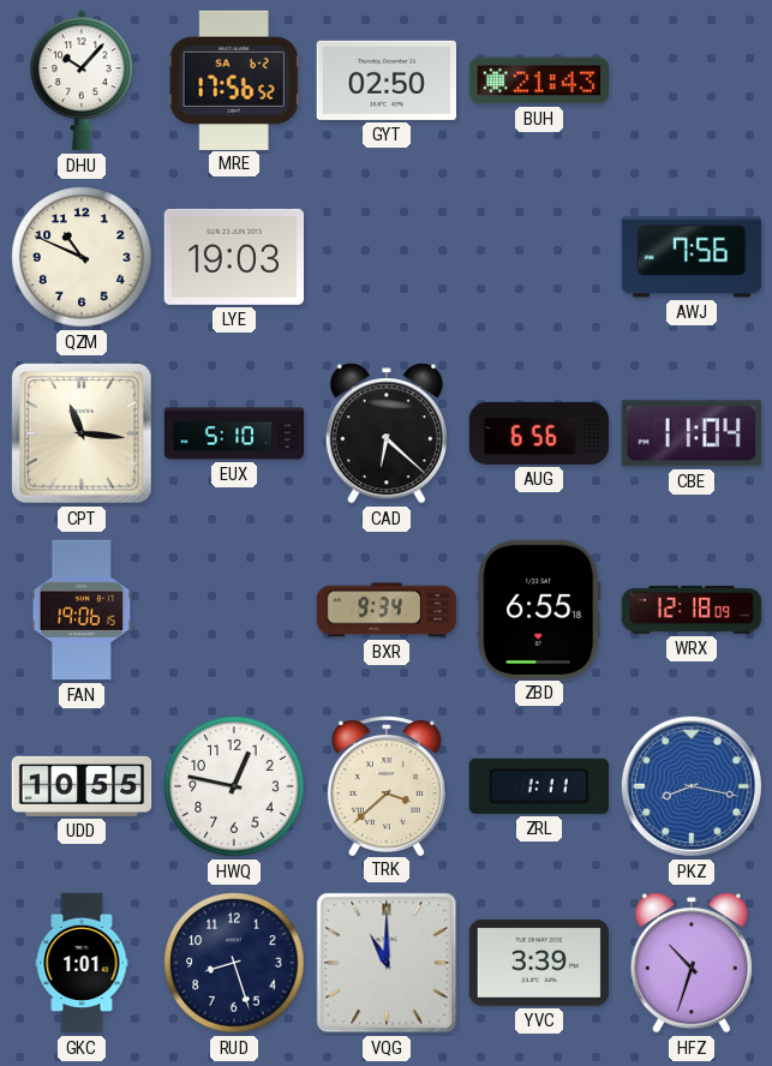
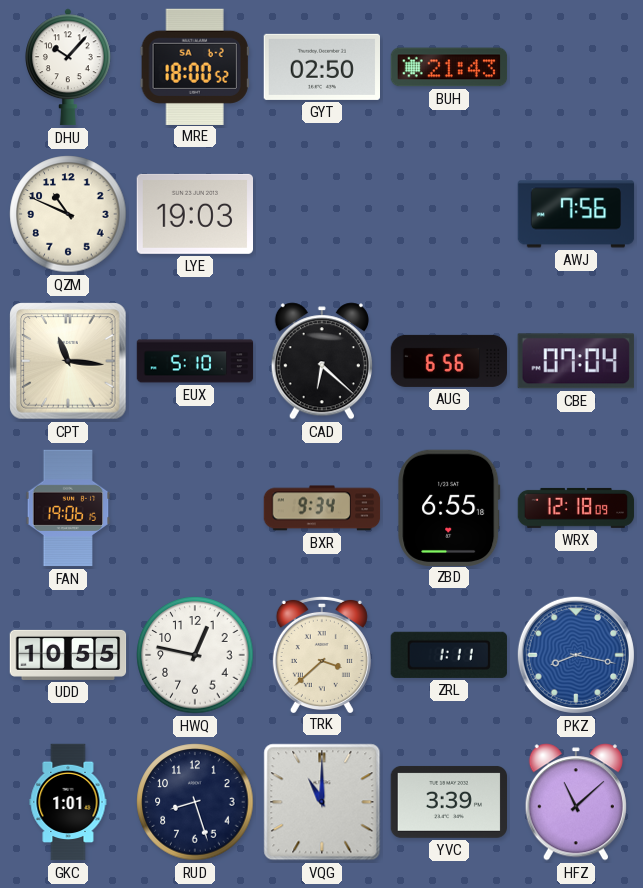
MRE: 17:56 -> 18:00 (195, 66)
CBE: 11:04 -> 07:04 (576, 361)
HFZ: 10:33 -> 11:08 (576, 802)
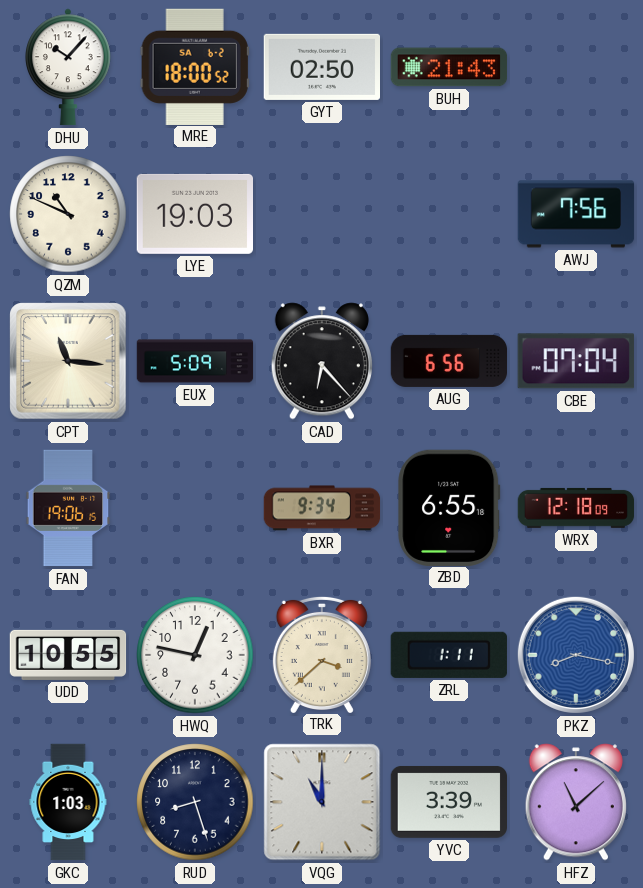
EUX: 5:10 -> 5:09 (195, 361)
CAD: 6:22 -> 6:23 (322, 361)
GKC: 1:01 -> 1:03 (68, 802)
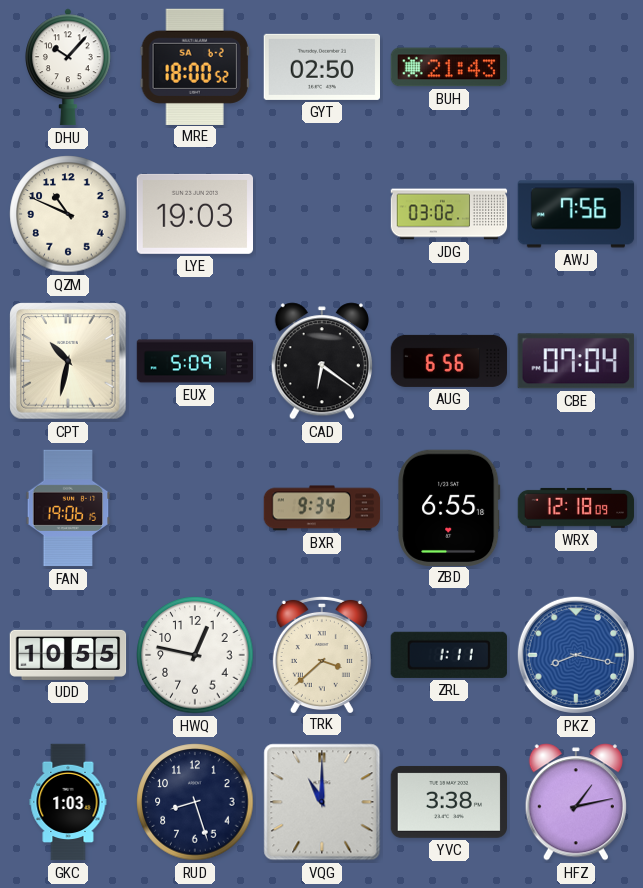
JDG: none -> 03:02 (449, 214)
CPT: 11:16 -> 10:32 (68, 361)
CAD: 6:23 -> 6:21 (322, 361)
YVC: 3:39 -> 3:38 (449, 802)
HFZ: 11:08 -> 1:13 (576, 802)
